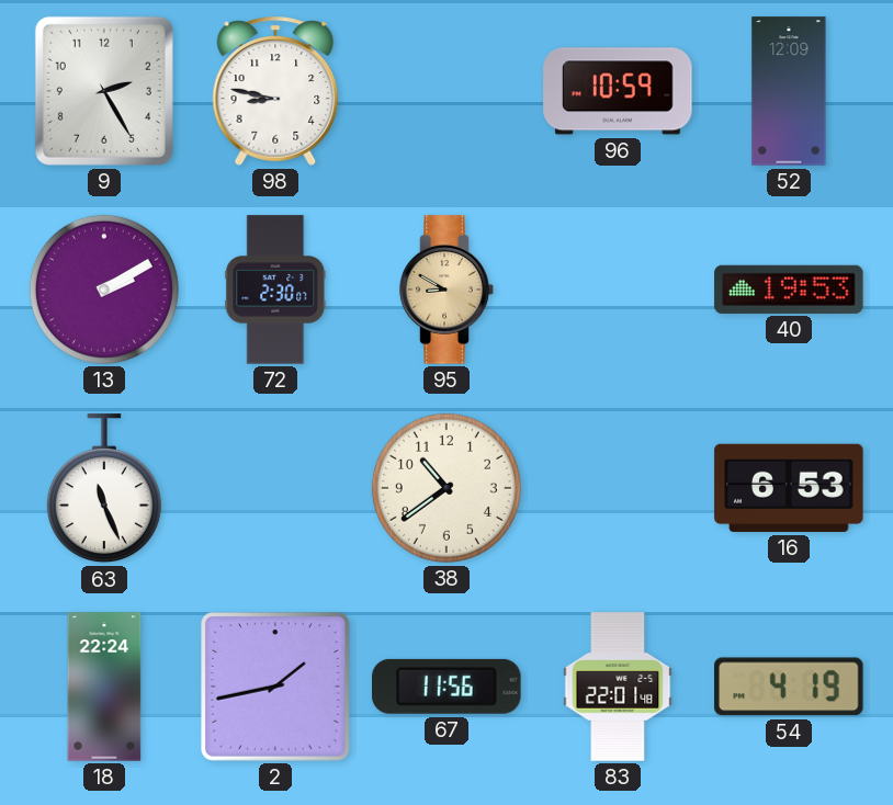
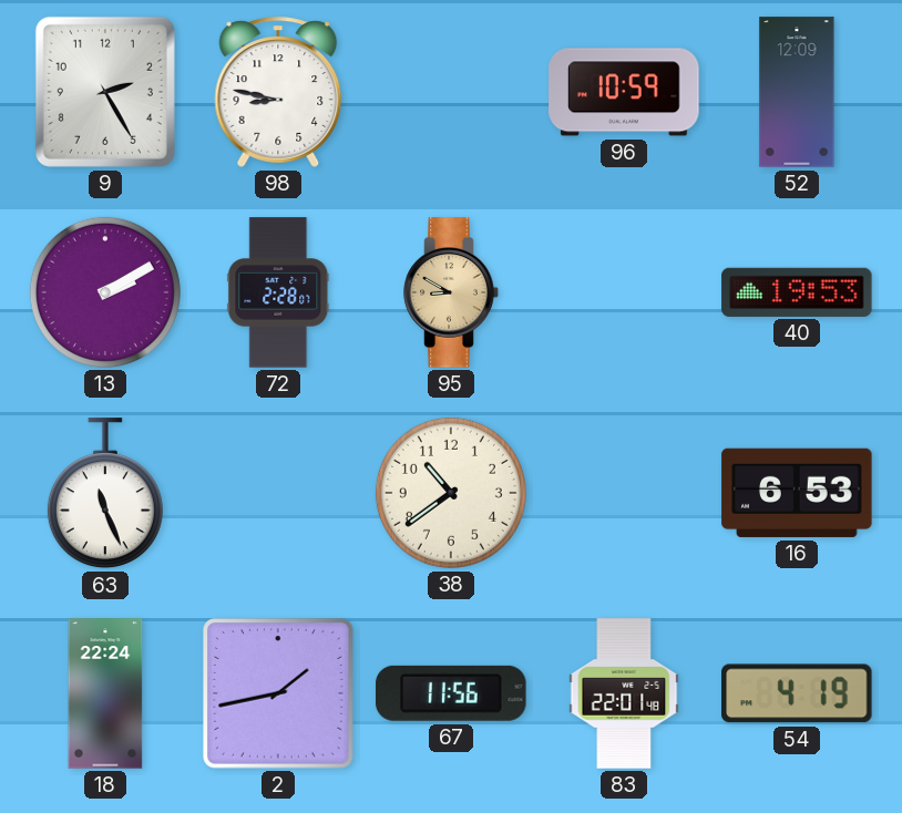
72: 2:30 -> 2:28 (278, 292)
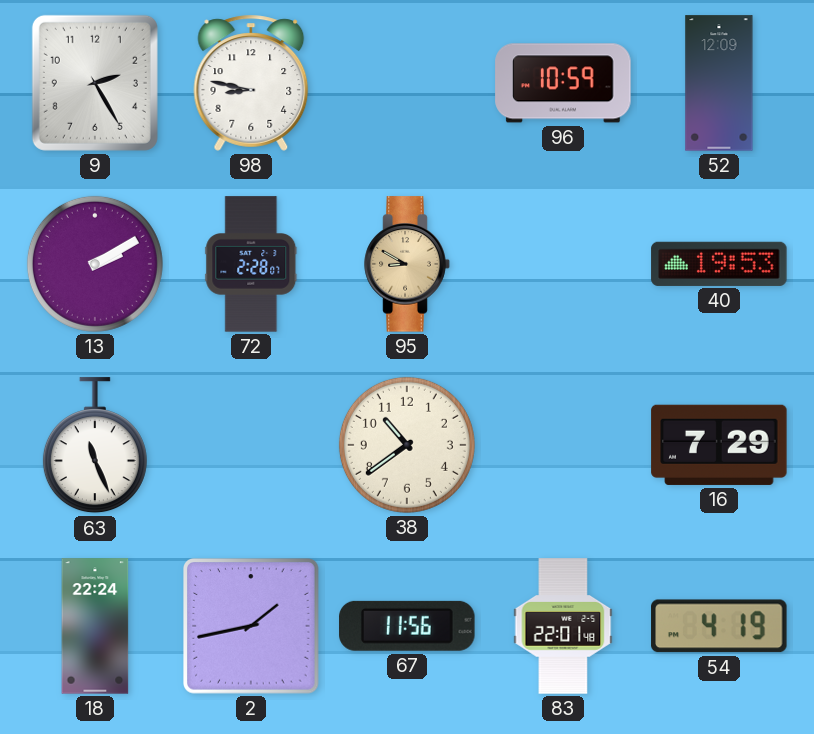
16: 6:53 -> 7:29 (719, 445)
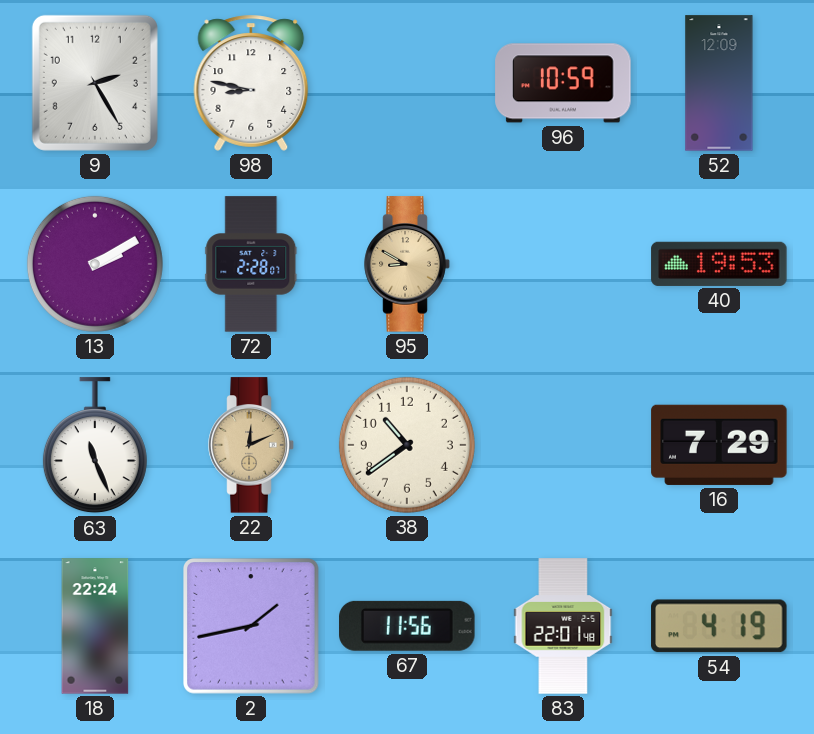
22: none -> 12:11 (251, 445)
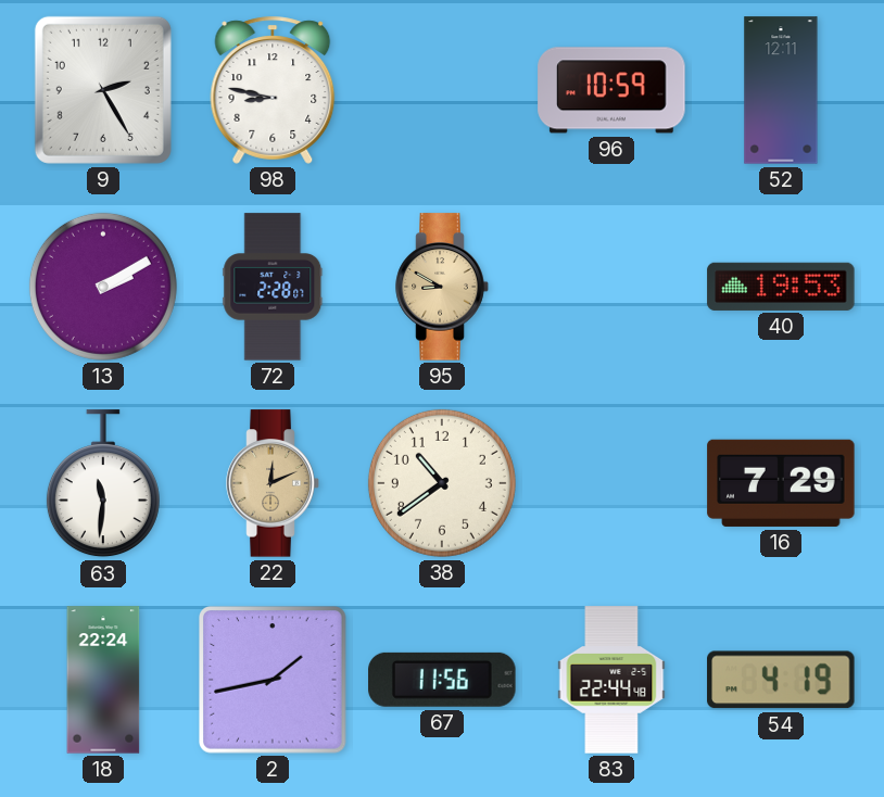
52: 12:09 -> 12:11 (781, 90)
63: 11:26 -> 11:31 (103, 484)
83: 22:01 -> 22:44 (611, 680)
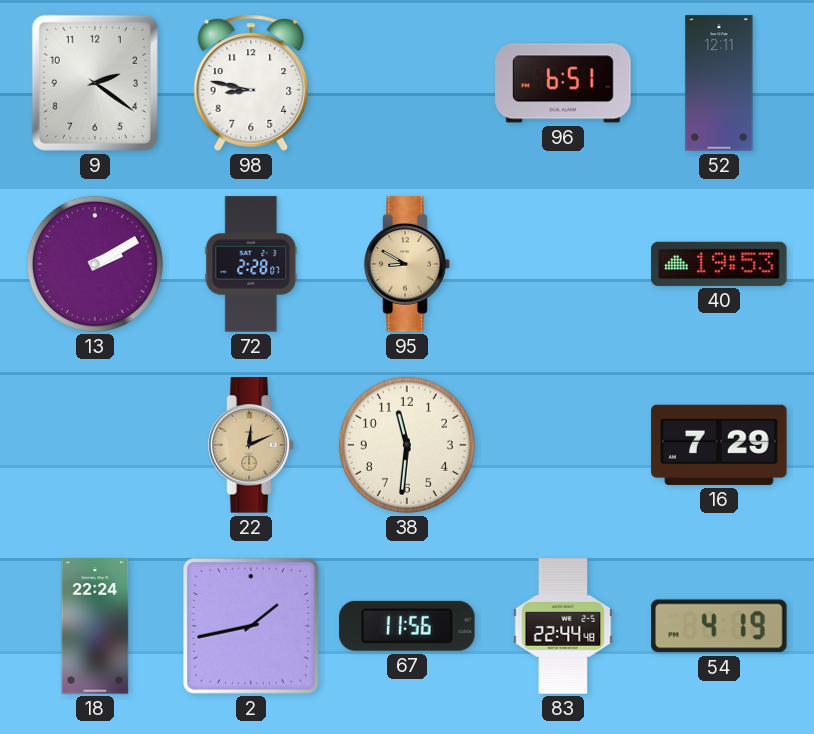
9: 2:25 -> 2:21 (95, 83)
96: 10:59 -> 6:51 (563, 83)
63: 11:31 -> none (103, 484)
38: 10:39 -> 11:31 (407, 445)
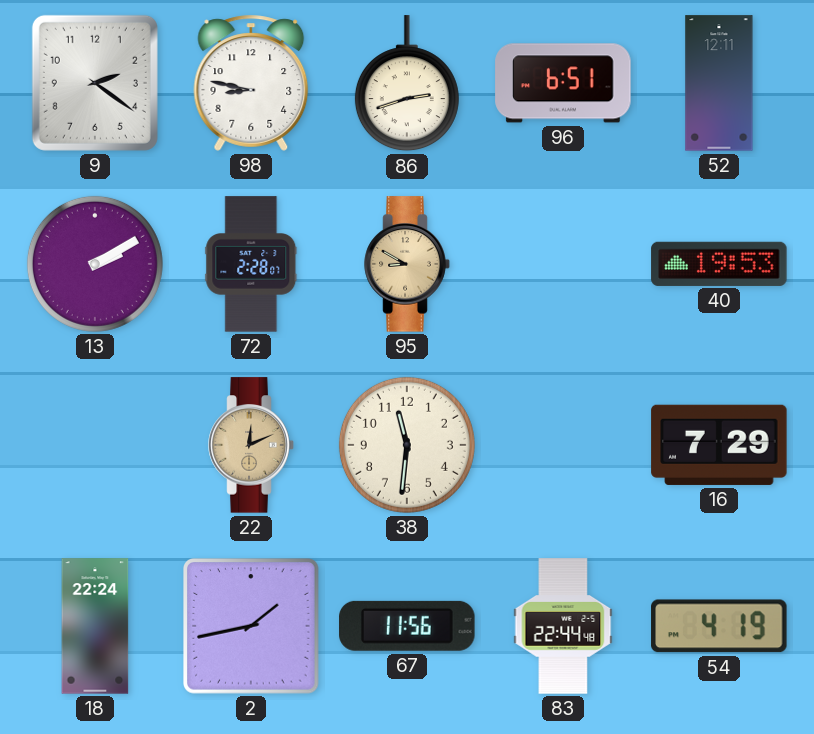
86: none -> 2:42 (407, 84)
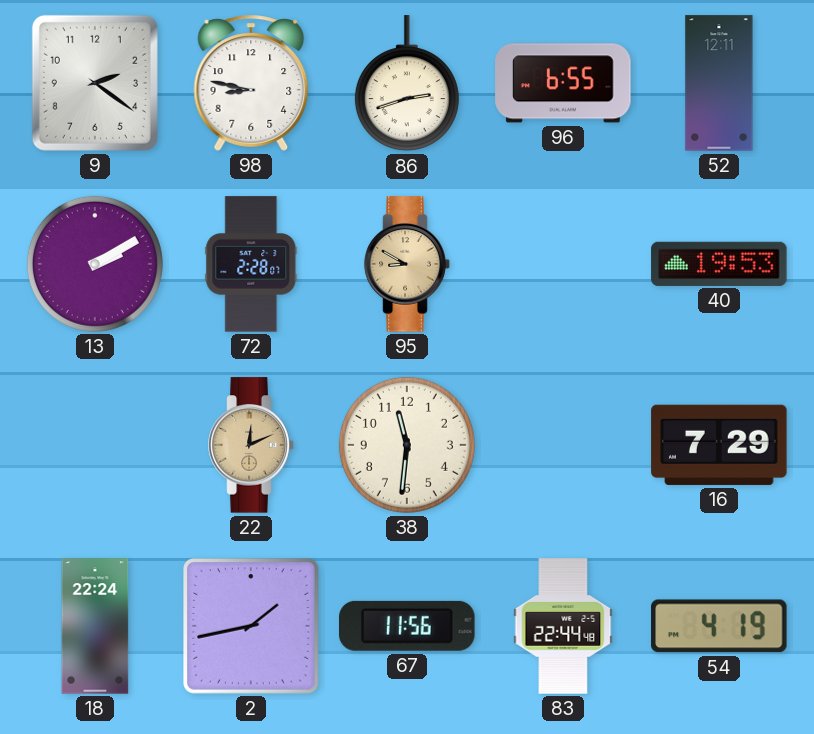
96: 6:51 -> 6:55 (563, 83)
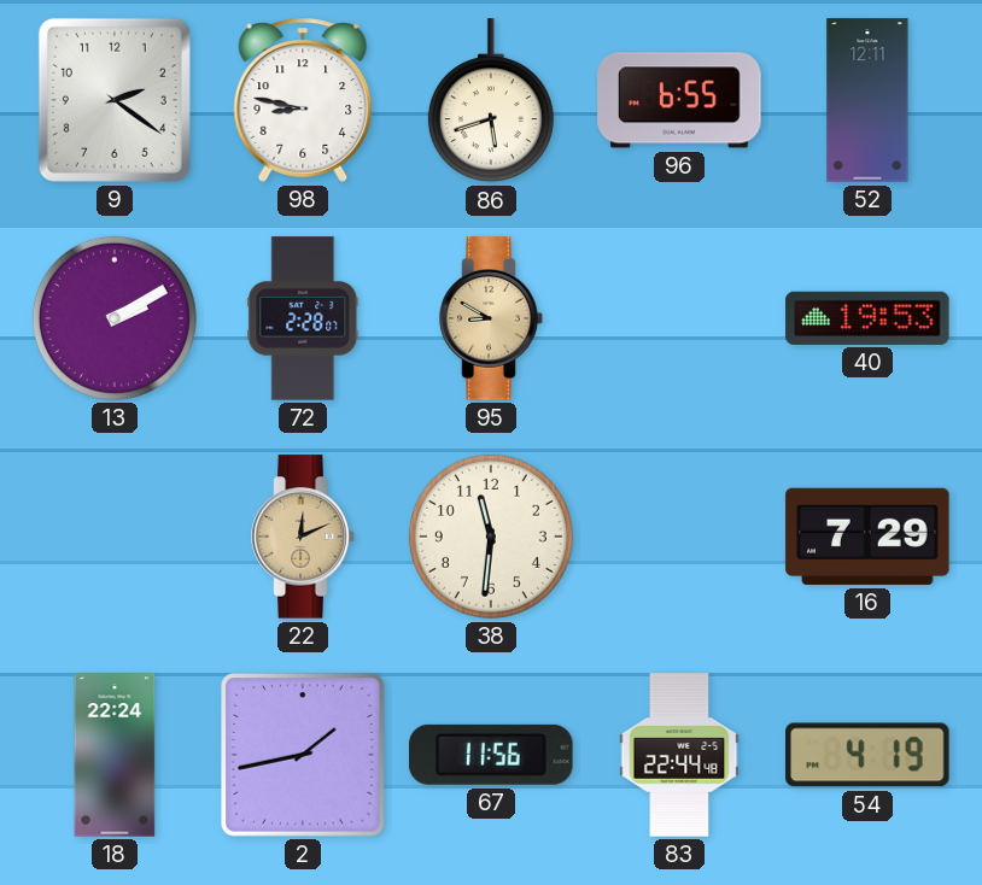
86: 2:42 -> 5:42 (491, 101)
